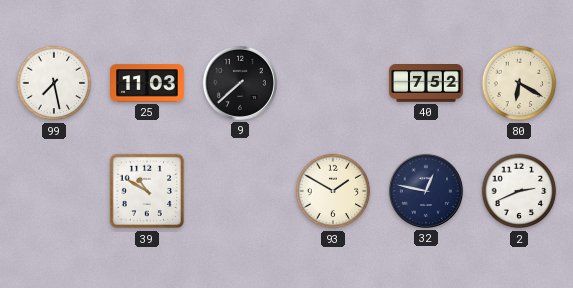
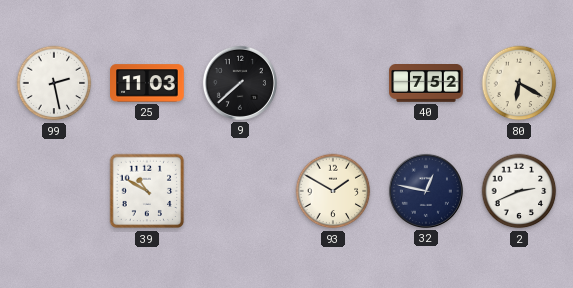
99: 7:28 -> 2:28 (54, 83)
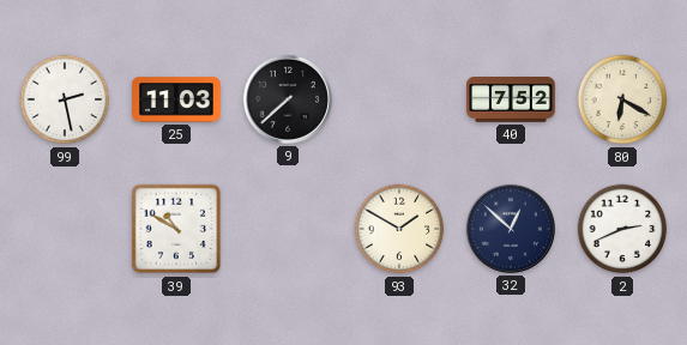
32: 12:47 -> 12:52 (511, 229)
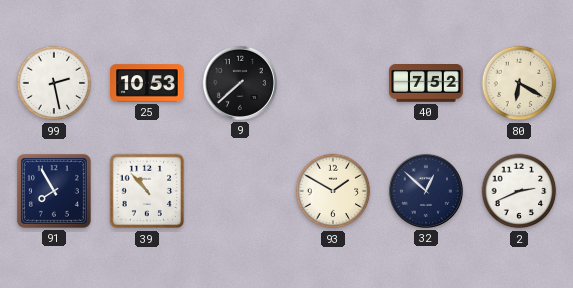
25: 11:03 -> 10:53 (147, 83)
91: none -> 7:55 (54, 191)
39: 10:50 -> 10:53 (147, 191)
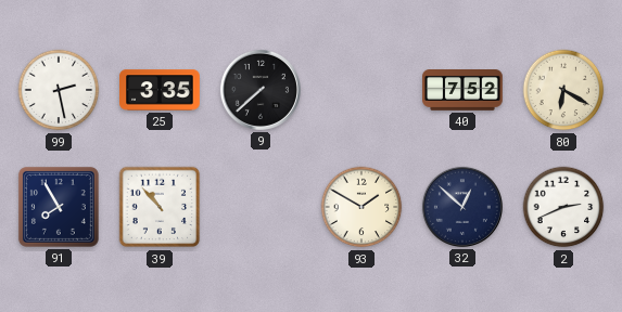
25: 10:53 -> 3:35 (160, 90)
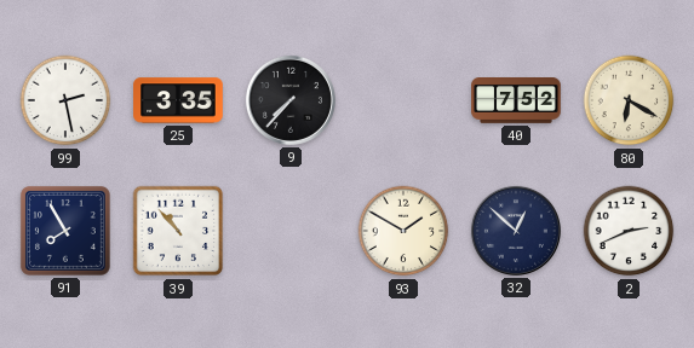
9: 7:38 -> 7:37 (291, 100)
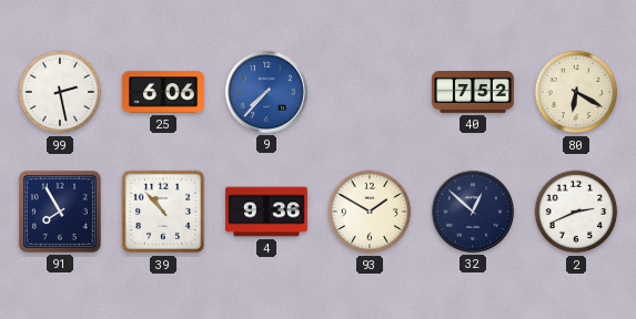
25: 3:35 -> 6:06 (163, 92)
9 dial: black -> blue (266, 92)
4: none -> 9:36 (266, 212)
